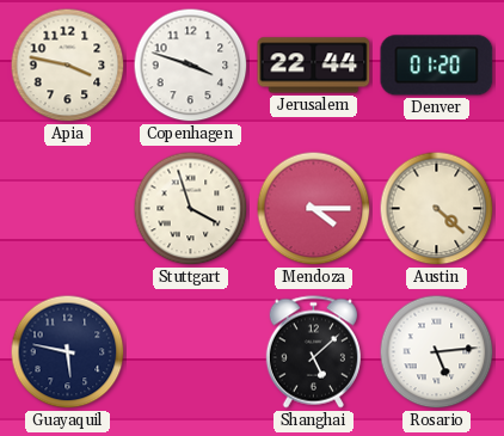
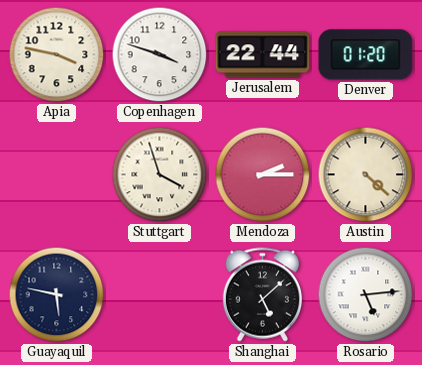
Mendoza: 4:15 -> 2:15 (263, 175)
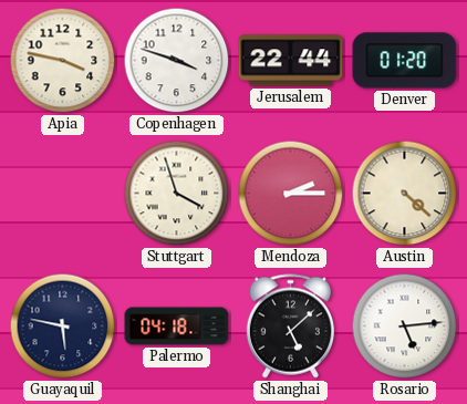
Palermo: none -> 04:18 (177, 327)
